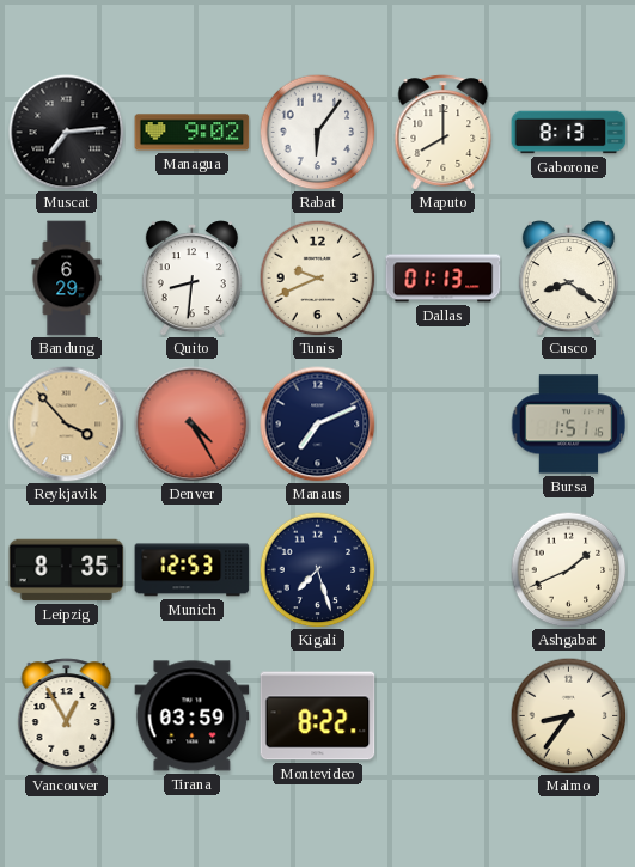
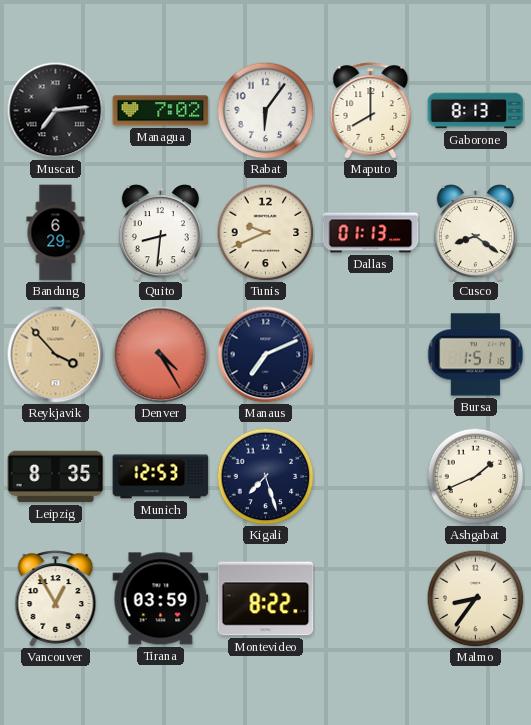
Managua: 9:02 -> 7:02 (161, 111)
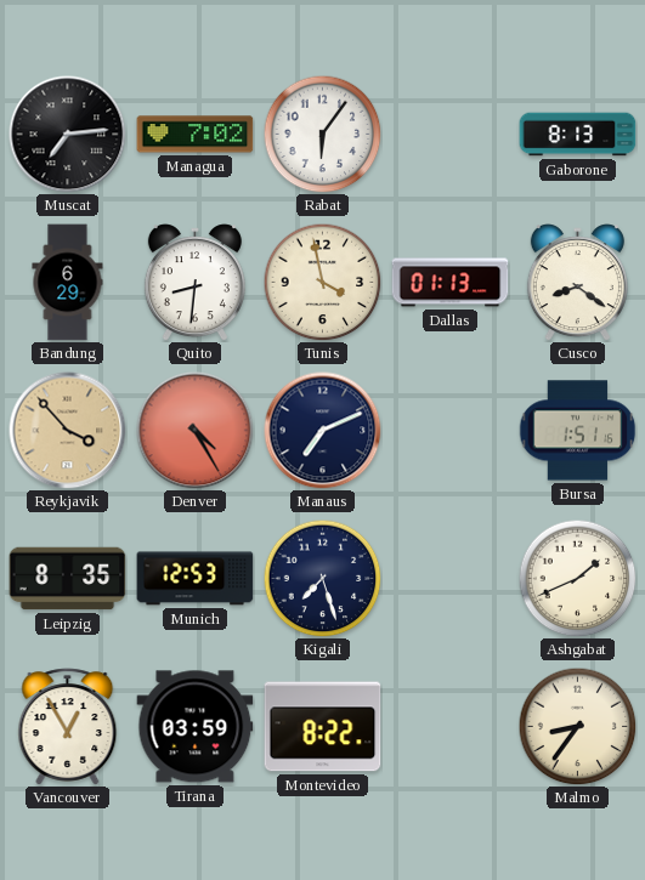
Maputo: 8:00 -> none (371, 111)
Tunis: 9:41 -> 3:58 (322, 282)
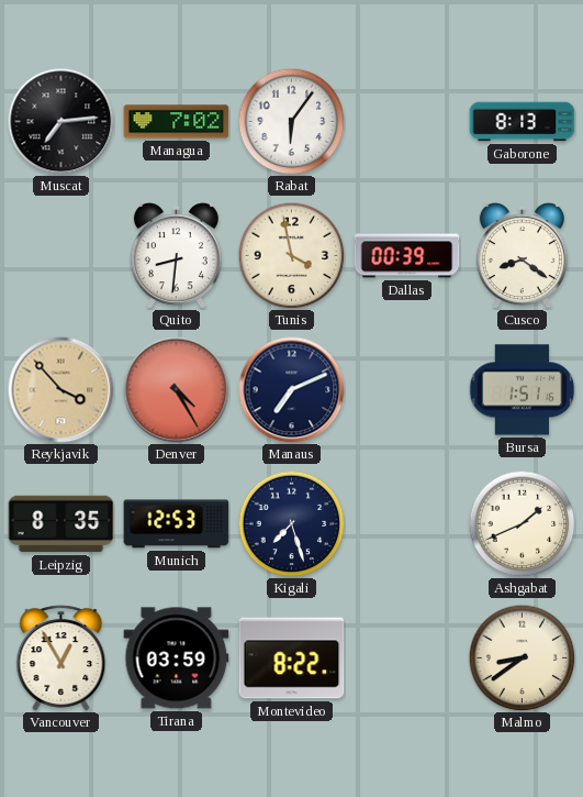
Bandung: 6:29 -> none (68, 283)
Dallas: 01:13 -> 00:39 (407, 256)
Malmo: 8:36 -> 8:39 (522, 657)
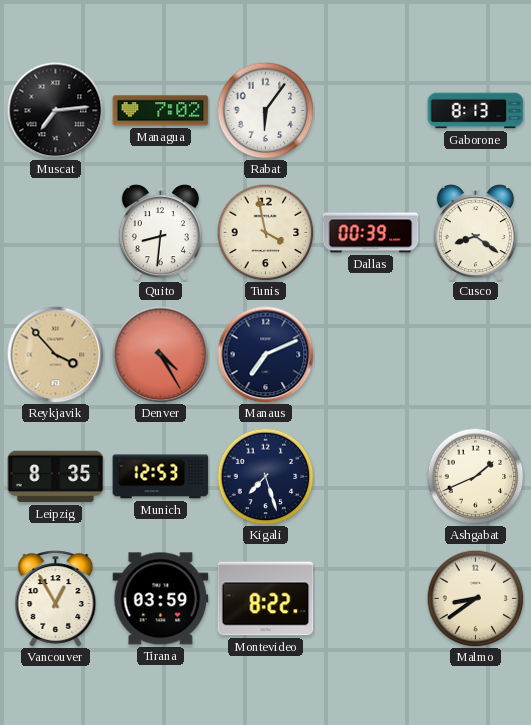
Bursa: 1:51 -> none (522, 390)
